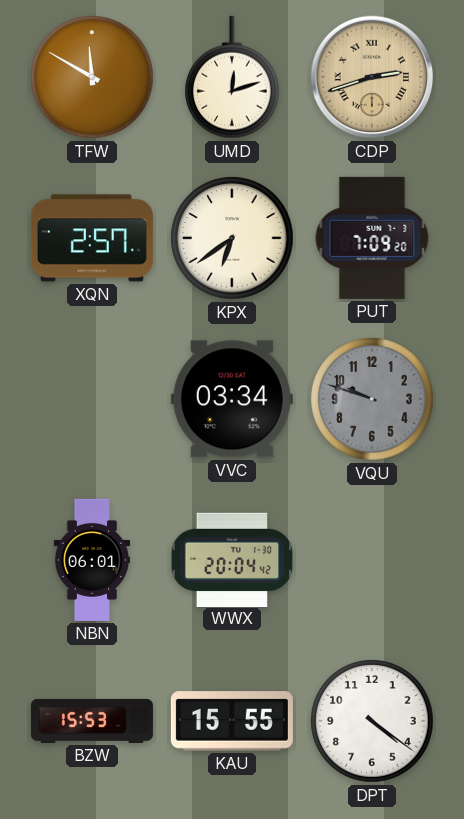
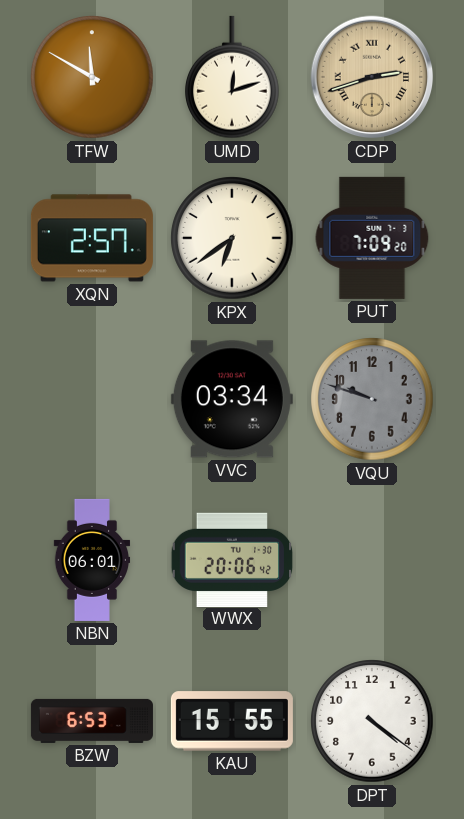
WWX: 20:04 -> 20:06 (232, 559)
BZW: 15:53 -> 6:53 (92, 721)
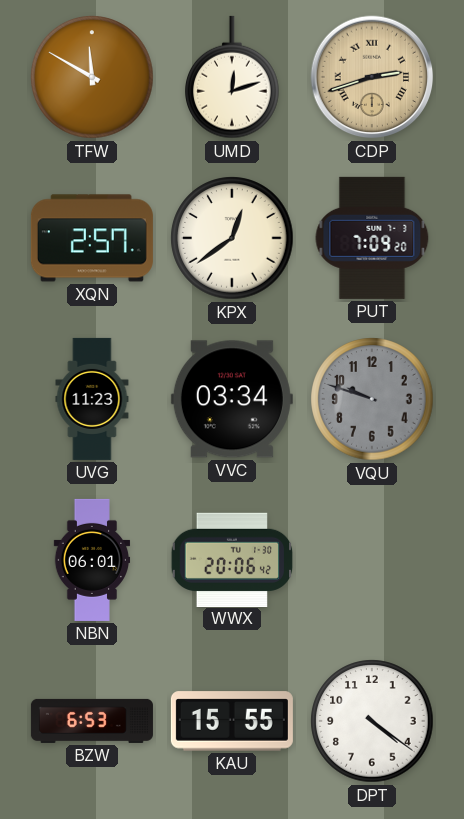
KPX: 6:39 -> 12:39 (232, 238)
UVG: none -> 11:23 (92, 399)
